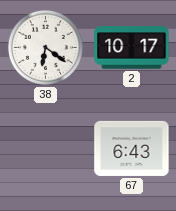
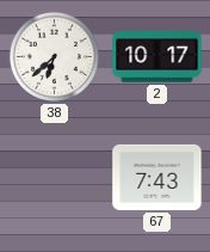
38: 6:21 -> 6:38 (54, 56)
67: 6:43 -> 7:43 (157, 177)
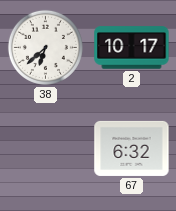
67: 7:43 -> 6:32 (132, 148)
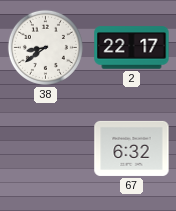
38: 6:38 -> 8:39 (45, 47)
2: 10:17 -> 22:17 (132, 48)
